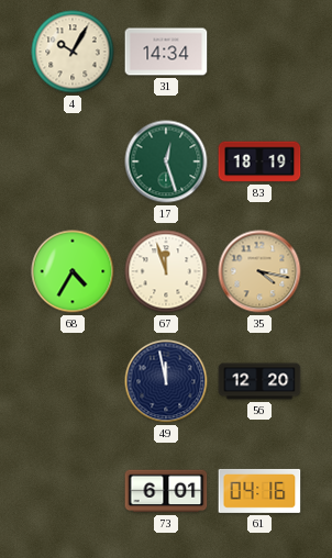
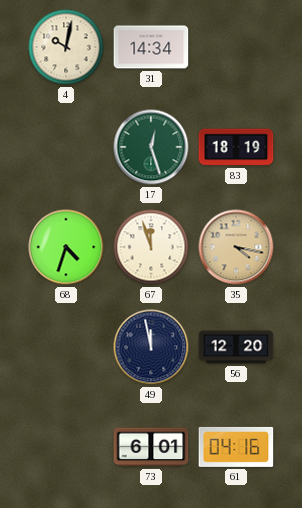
4: 10:05 -> 10:02 (66, 47)
68: 4:35 -> 4:33 (66, 247)
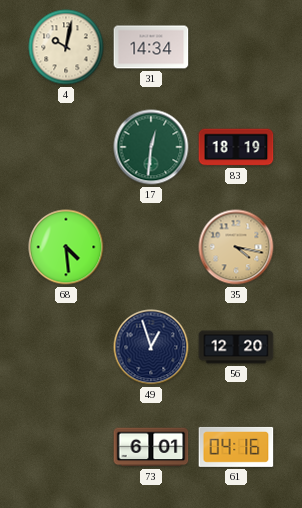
17: 12:27 -> 12:31 (151, 147)
68: 4:33 -> 4:29 (66, 247)
67: 11:57 -> none (151, 247)
49: 11:58 -> 12:57 (151, 347)
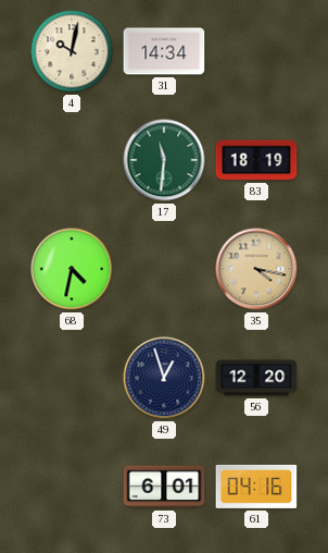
17: 12:31 -> 11:31 (164, 160)
68: 4:29 -> 4:32 (72, 269)
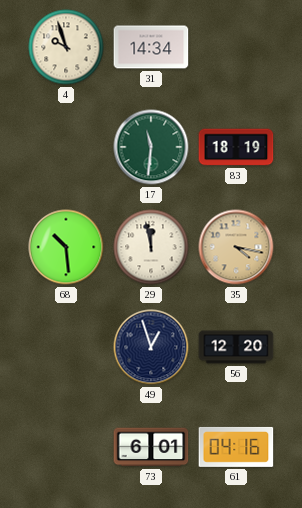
4: 10:02 -> 9:57 (66, 47)
68: 4:32 -> 10:29 (66, 247)
29: none -> 11:58 (151, 247)
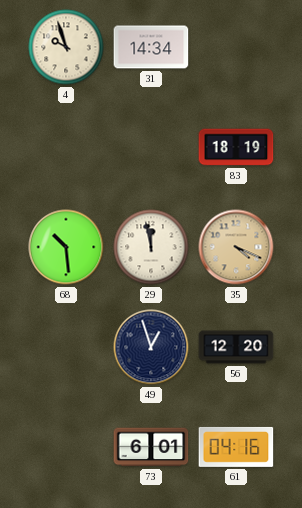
17: 11:31 -> none (151, 147)
35: 4:17 -> 4:19 (236, 247)
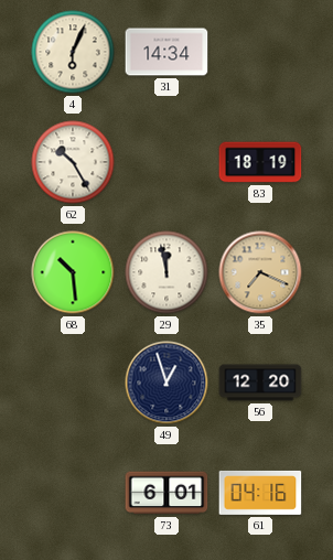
4: 9:57 -> 6:04 (73, 52)
62: none -> 10:25 (73, 162)
35: 4:19 -> 7:19 (260, 272)
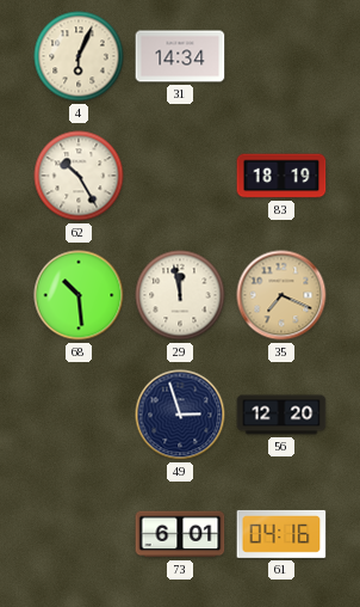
49: 12:57 -> 2:57 (180, 415)
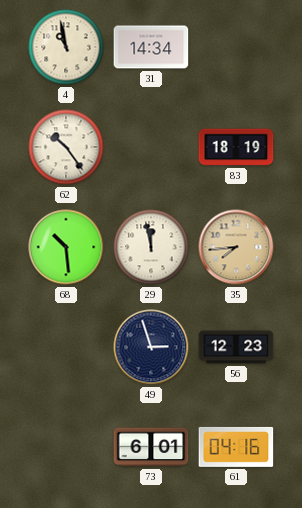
4: 6:04 -> 10:58 (66, 47)
62: 10:25 -> 10:24 (66, 147)
35: 7:19 -> 7:44 (236, 247)
56: 12:20 -> 12:23 (236, 347)
